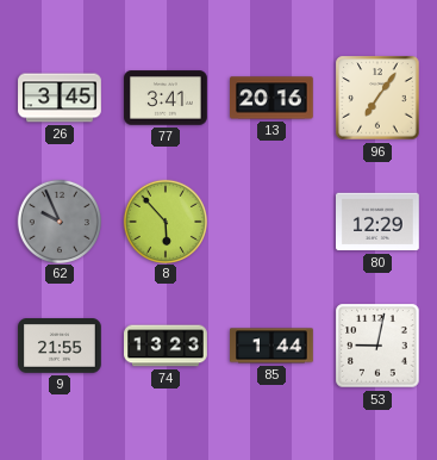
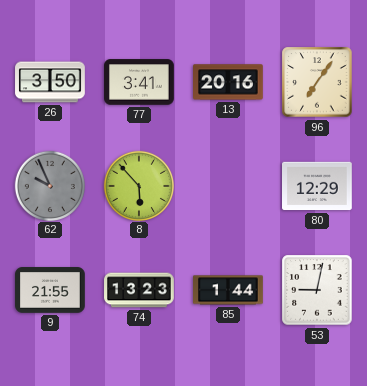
26: 3:45 -> 3:50 (50, 82)
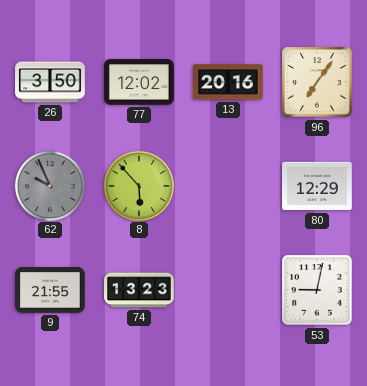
77: 3:41 -> 12:02 (139, 82)
85: 1:44 -> none (228, 290)
